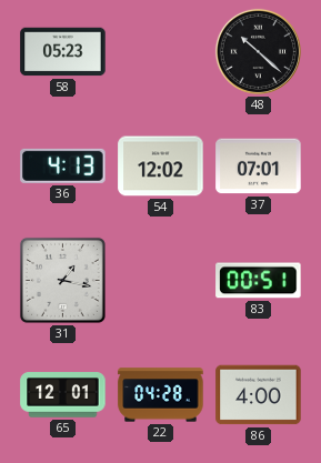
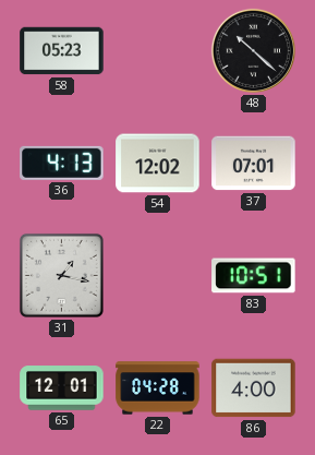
83: 00:51 -> 10:51 (254, 276)
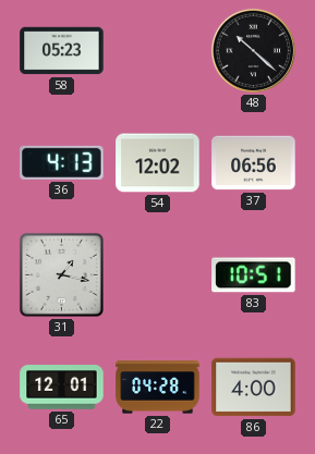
37: 07:01 -> 06:56 (254, 163)
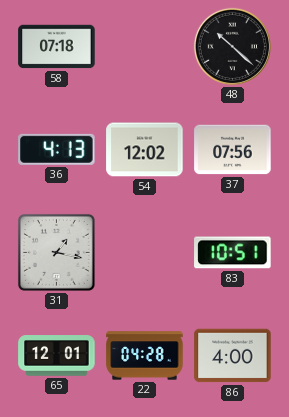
58: 05:23 -> 07:18 (57, 47)
37: 06:56 -> 07:56 (233, 150)
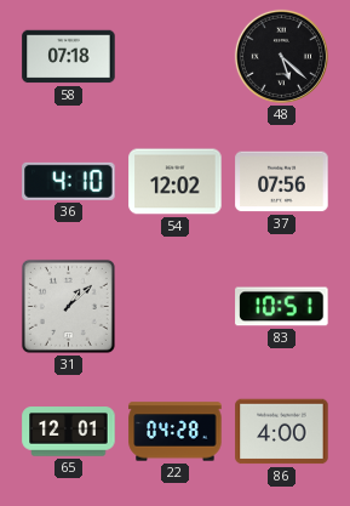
48: 10:22 -> 5:22 (281, 56)
36: 4:13 -> 4:10 (69, 181)
31: 1:17 -> 1:08 (68, 306)
